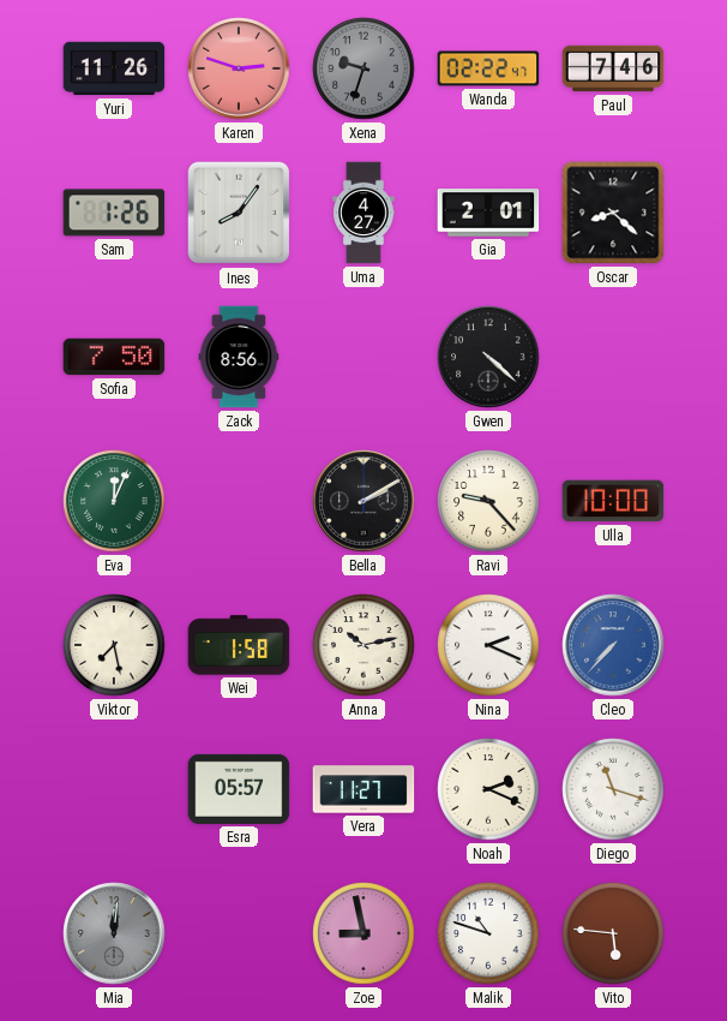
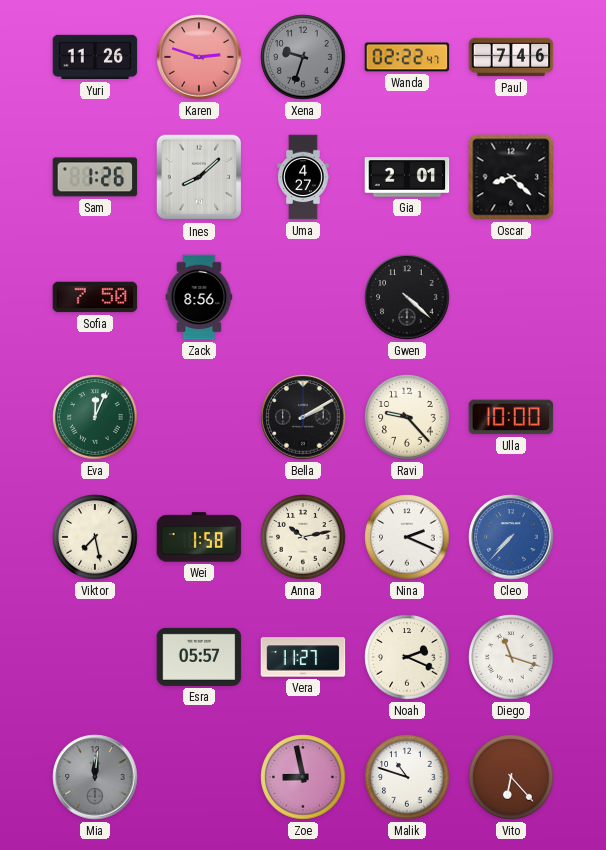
Ines: 8:06 -> 8:08 (199, 177)
Vito: 5:46 -> 6:23 (511, 777)
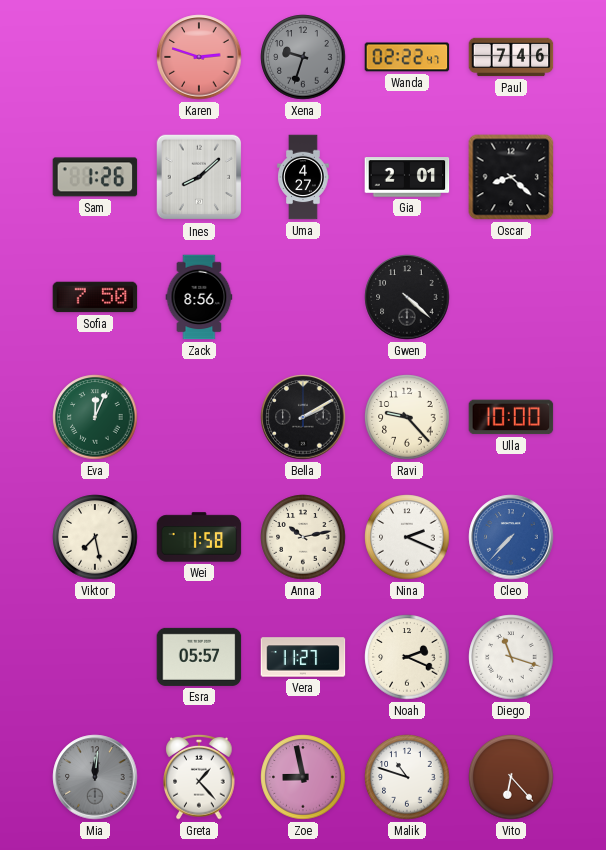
Yuri: 11:26 -> none (95, 57)
Greta: none -> 1:23 (199, 777)
